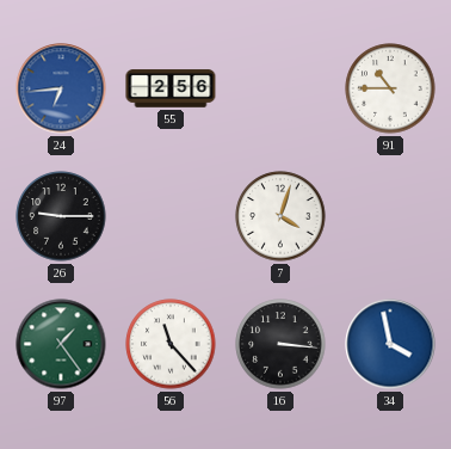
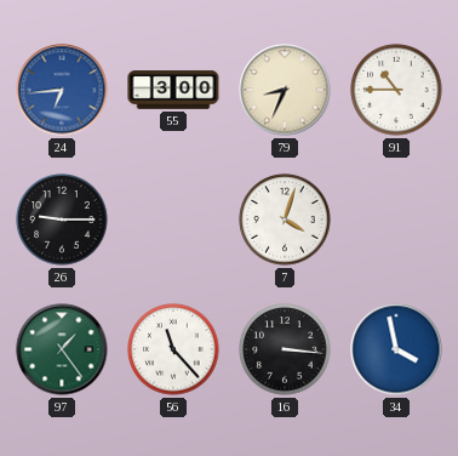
55: 2:56 -> 3:00 (173, 90)
79: none -> 8:34 (285, 90)
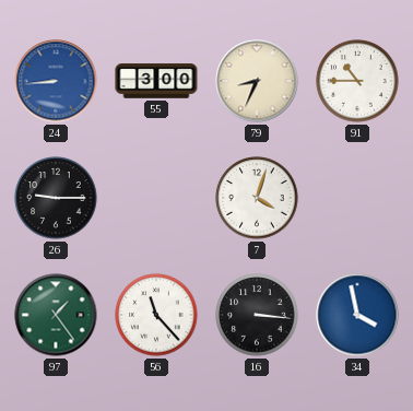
24: 6:44 -> 8:44 (56, 81)
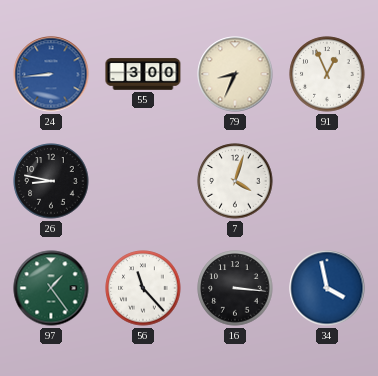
91: 10:45 -> 12:56 (327, 74)
26: 9:15 -> 8:47 (51, 181)
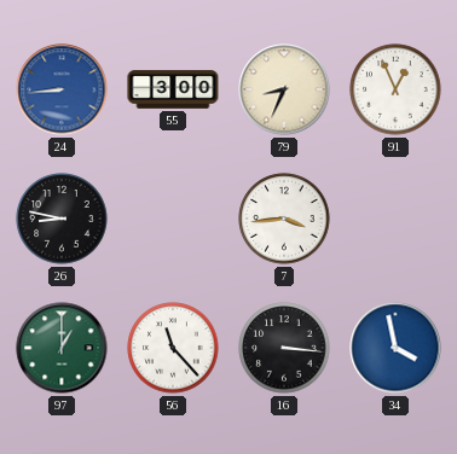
7: 4:03 -> 3:44 (284, 219)
97: 1:24 -> 1:00 (62, 348)
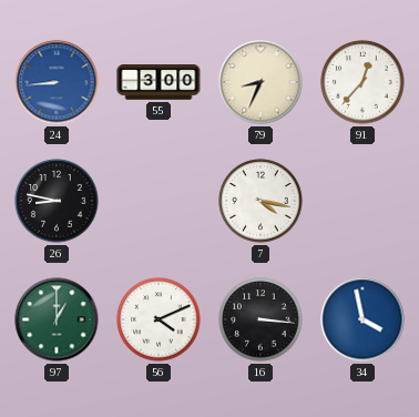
91: 12:56 -> 12:37 (362, 82)
7: 3:44 -> 4:17 (260, 201)
56: 11:23 -> 4:11 (159, 319)
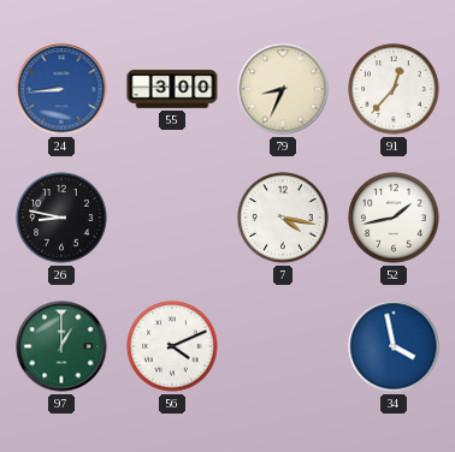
52: none -> 1:43 (394, 218)
16: 3:16 -> none (260, 319)
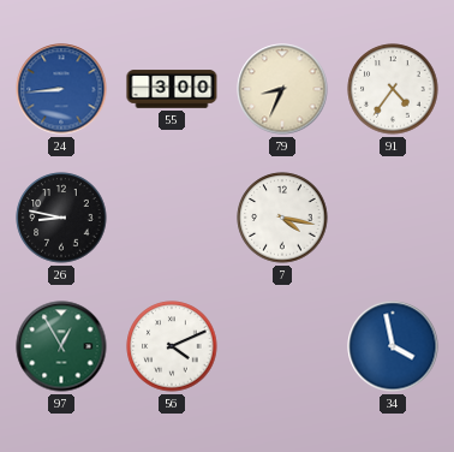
91: 12:37 -> 4:36 (393, 89)
52: 1:43 -> none (394, 218)
97: 1:00 -> 12:55 (61, 346)
